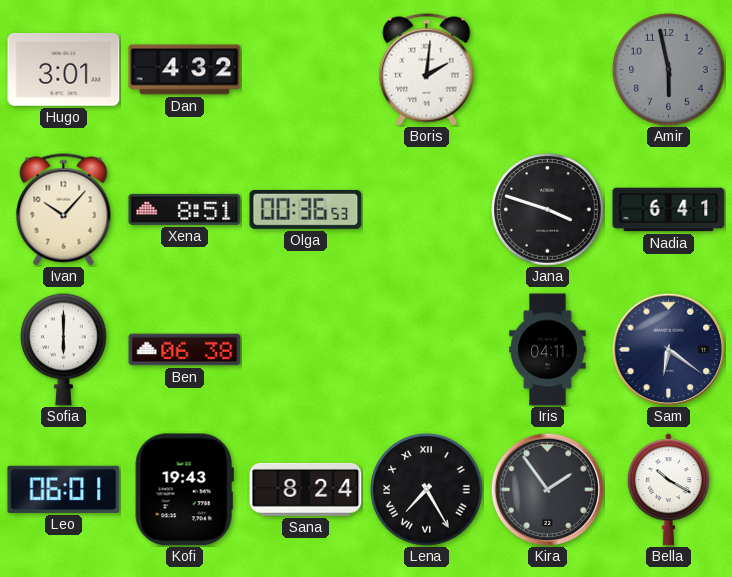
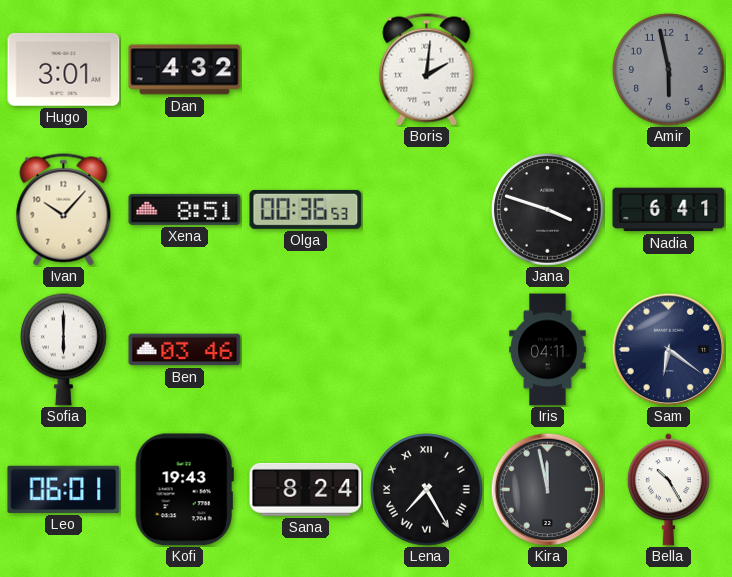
Ben: 06:38 -> 03:46 (185, 350)
Kira: 1:54 -> 11:58 (547, 489)
Bella: 10:20 -> 10:25 (668, 490)
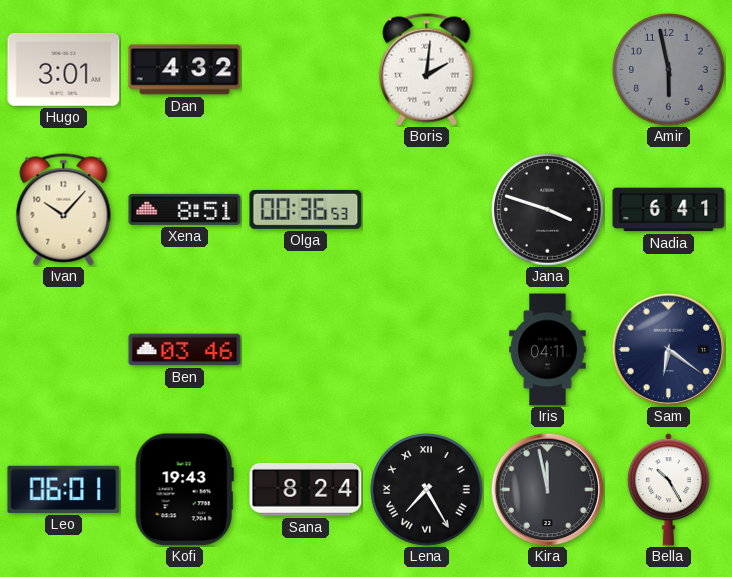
Sofia: 6:00 -> none (64, 349)
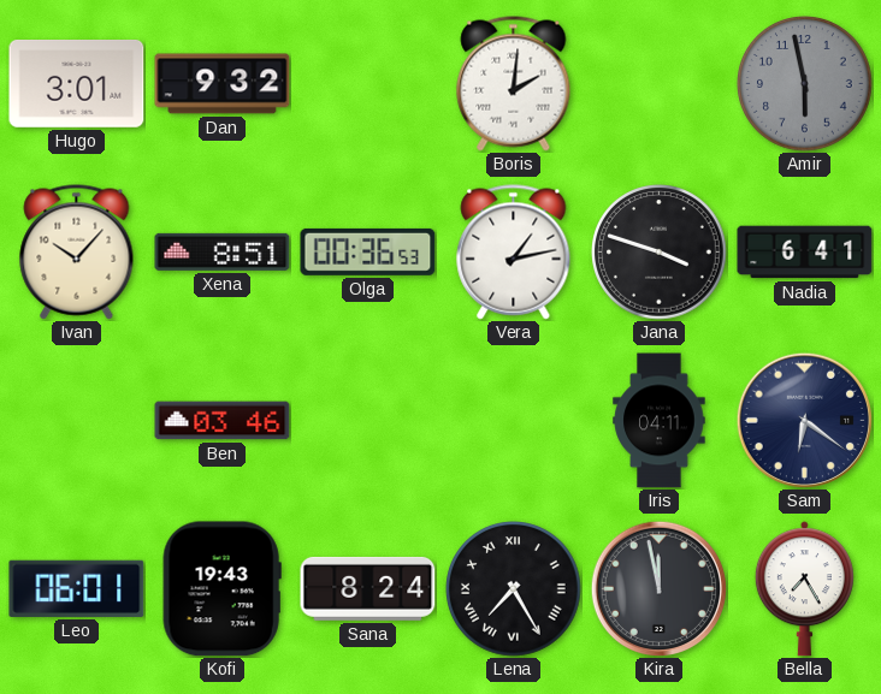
Dan: 4:32 -> 9:32 (223, 84)
Vera: none -> 1:13 (514, 253)
Bella: 10:25 -> 7:25 (804, 589)
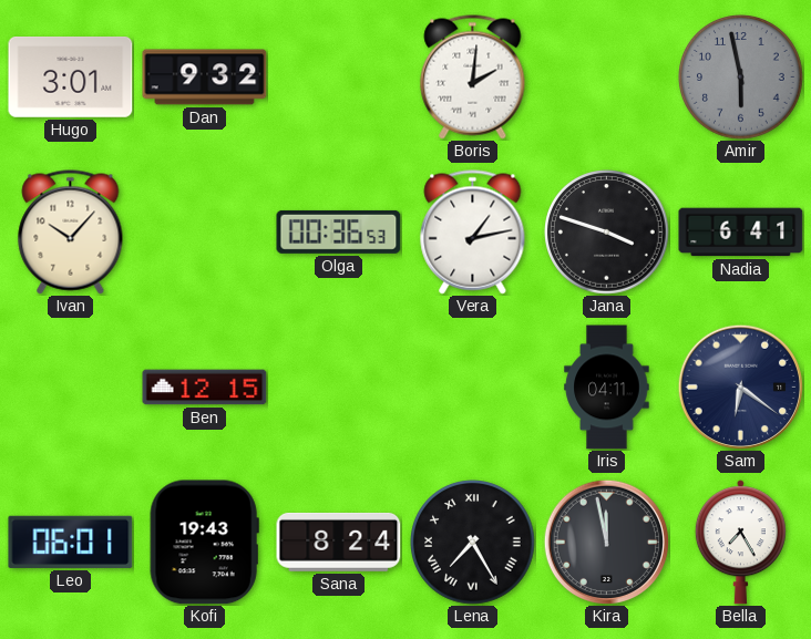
Xena: 8:51 -> none (223, 251)
Ben: 03:46 -> 12:15 (205, 388)
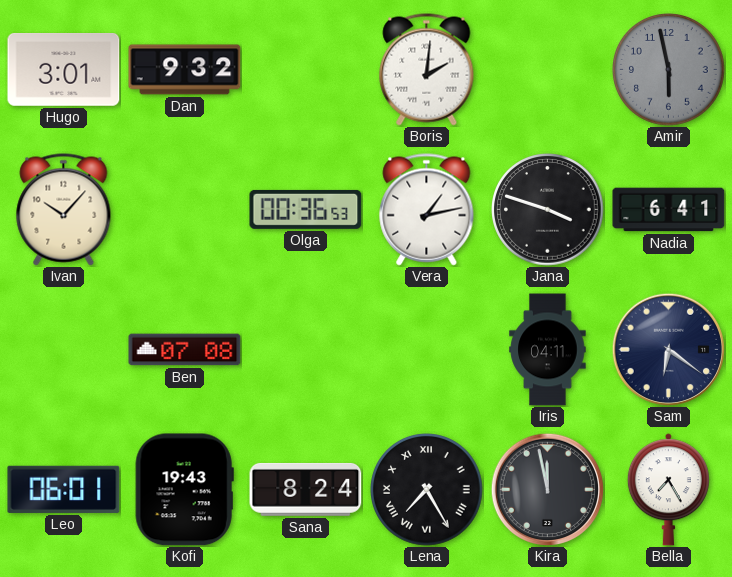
Ben: 12:15 -> 07:08 (185, 350)
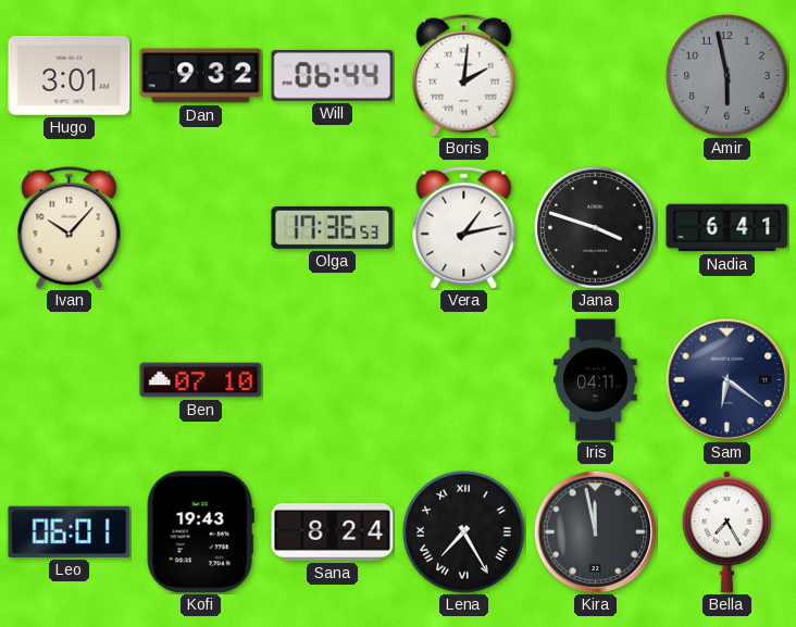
Will: none -> 06:44 (333, 75)
Olga: 00:36 -> 17:36 (333, 227)
Ben: 07:08 -> 07:10 (201, 380)
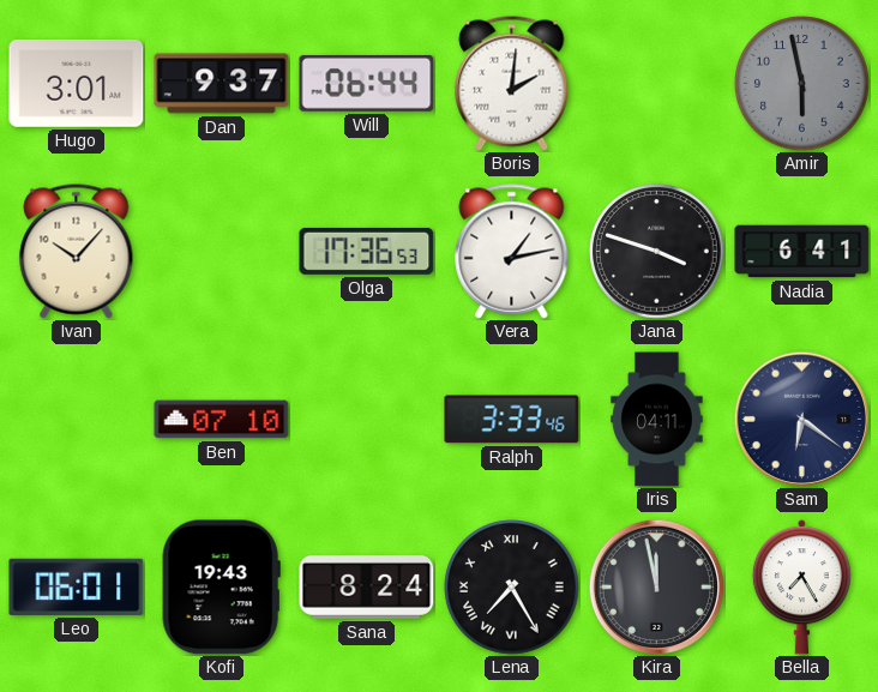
Dan: 9:32 -> 9:37 (222, 84)
Ralph: none -> 3:33 (512, 420)
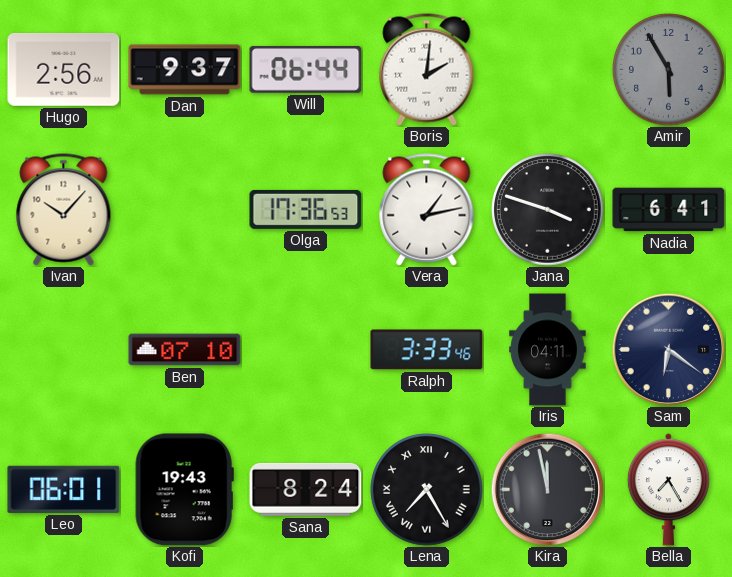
Hugo: 3:01 -> 2:56 (64, 70)
Amir: 5:58 -> 5:55 (669, 70)
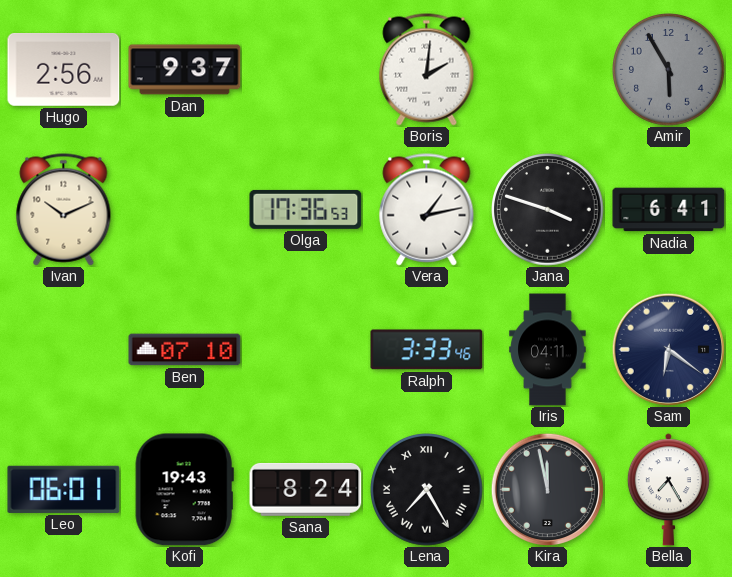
Will: 06:44 -> none (306, 69)
Ivan: 10:07 -> 10:11 (64, 210)
